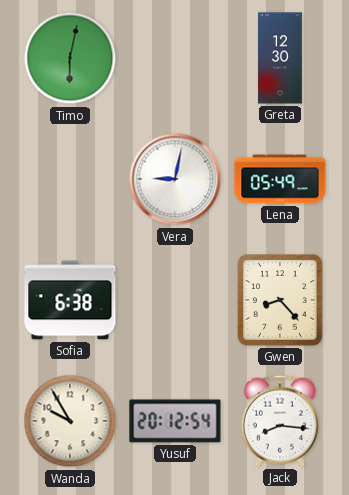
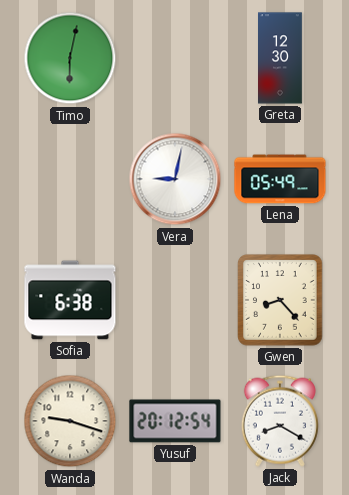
Wanda: 9:55 -> 9:18 (70, 421)
Jack: 8:16 -> 8:20 (280, 421)
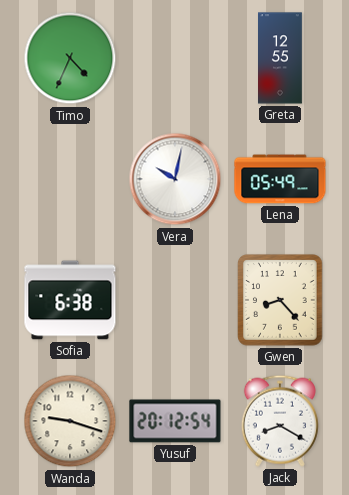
Timo: 6:02 -> 4:34 (70, 58)
Greta: 12:30 -> 12:55 (280, 58)
Vera: 9:02 -> 10:02 (175, 179)
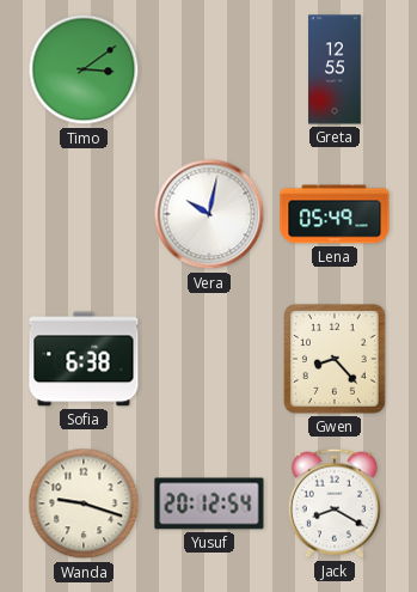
Timo: 4:34 -> 3:09 (84, 69)
